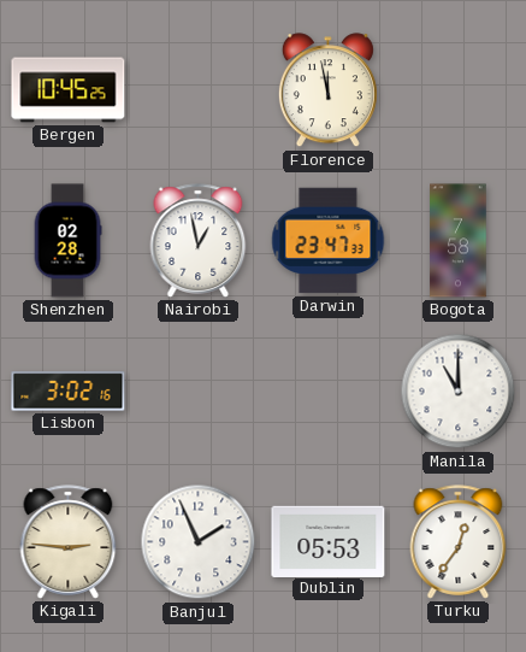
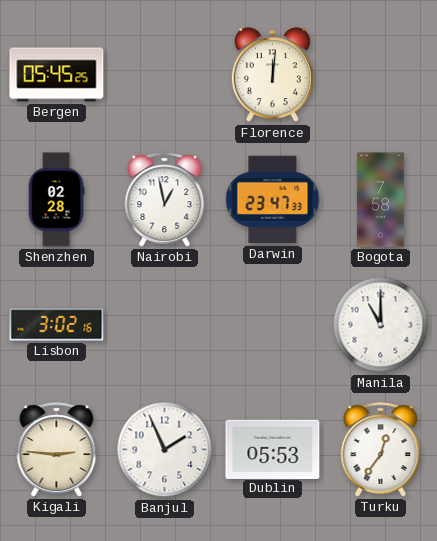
Bergen: 10:45 -> 05:45 (57, 75)
Florence: 11:58 -> 12:01 (272, 75)
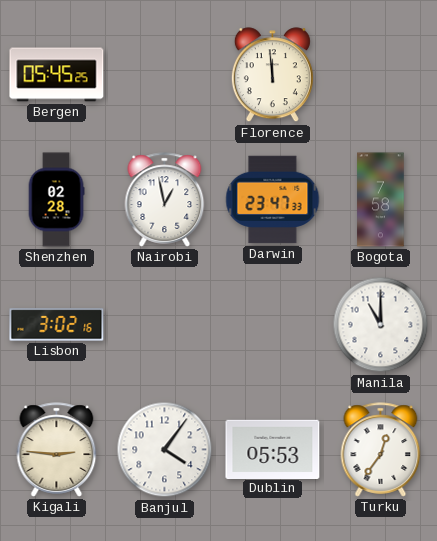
Florence: 12:01 -> 11:59 (272, 75)
Banjul: 1:56 -> 4:06 (165, 450)
